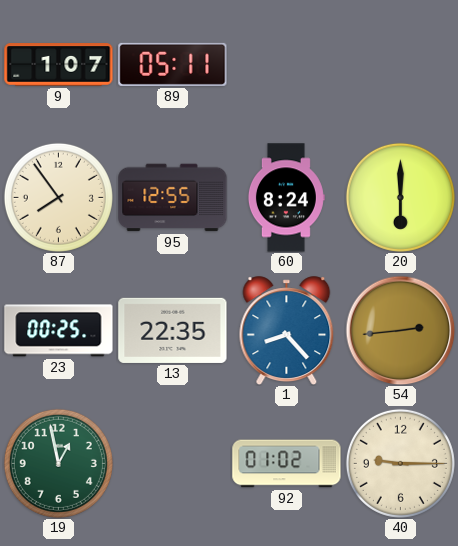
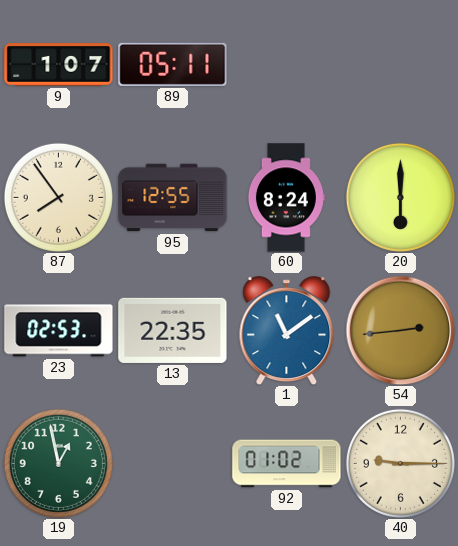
23: 00:25 -> 02:53 (59, 331)
1: 8:23 -> 11:09 (287, 330)
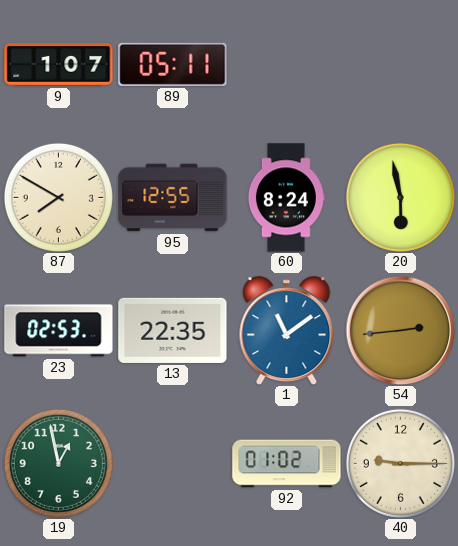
87: 7:54 -> 7:50 (58, 197)
20: 6:00 -> 5:58 (400, 197)
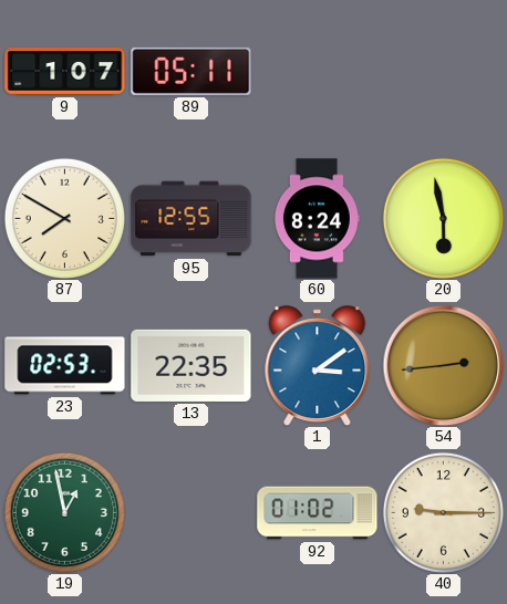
1: 11:09 -> 3:09 (318, 365)
